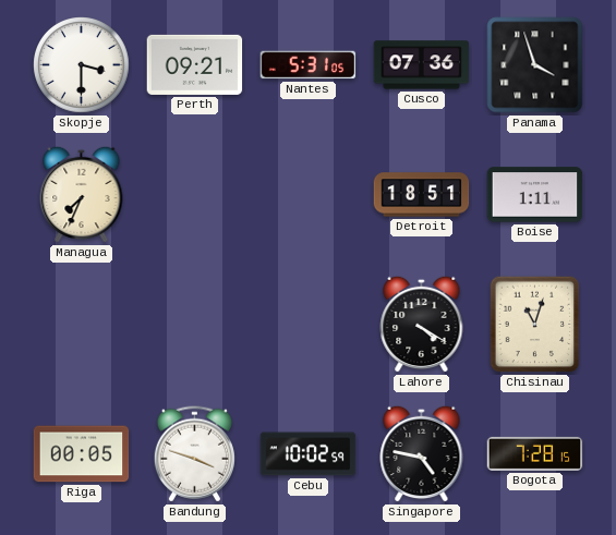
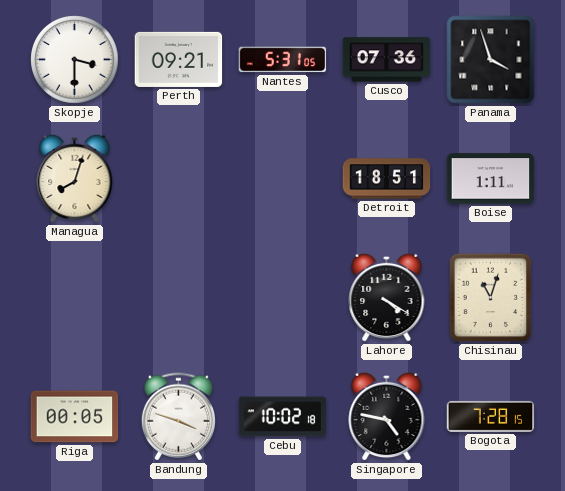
Managua: 7:34 -> 8:03 (75, 178)
Cebu: 10:02:59 -> 10:02:18 (283, 417)
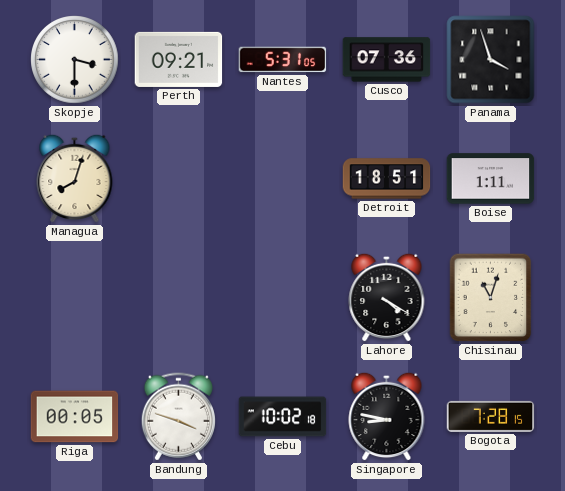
Singapore: 4:47 -> 8:47 (387, 416)
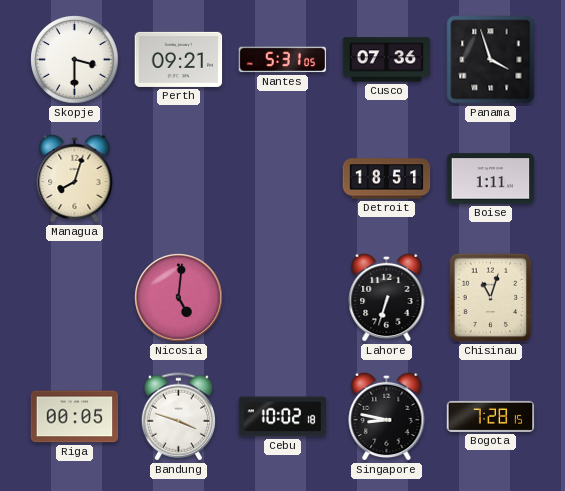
Nicosia: none -> 5:01 (179, 298)
Lahore: 4:20 -> 6:33 (387, 297)
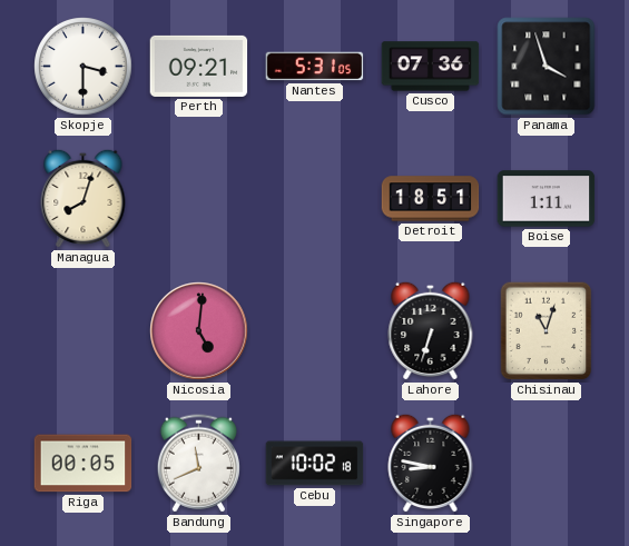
Bandung: 3:48 -> 11:41 (198, 464)
Bogota: 7:28 -> none (491, 416)
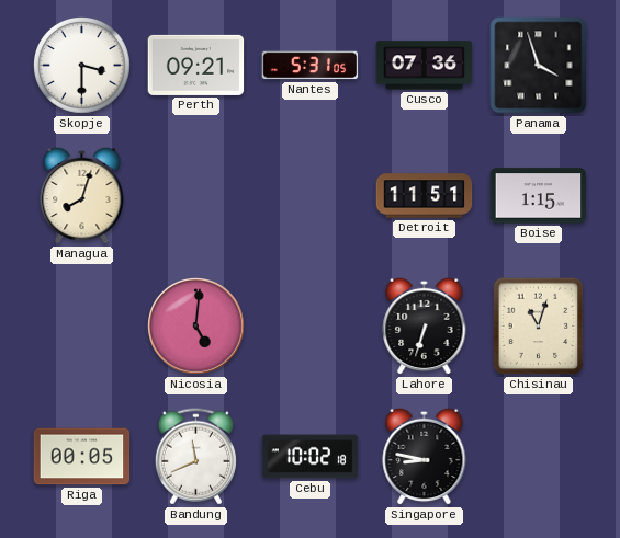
Detroit: 18:51 -> 11:51 (425, 196)
Boise: 1:11 -> 1:15 (539, 196)
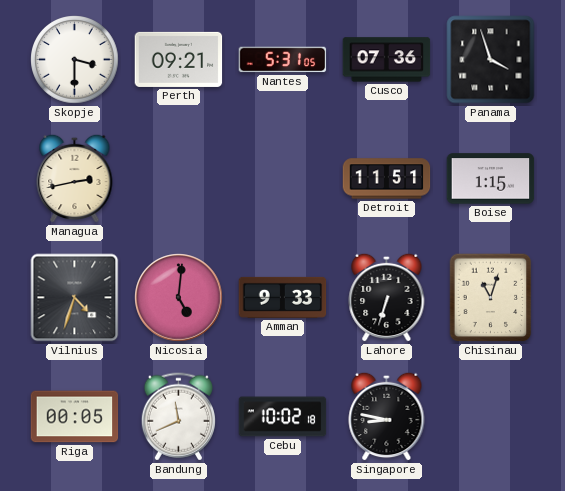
Managua: 8:03 -> 2:43 (75, 178)
Vilnius: none -> 4:33 (75, 298)
Amman: none -> 9:33 (283, 297)
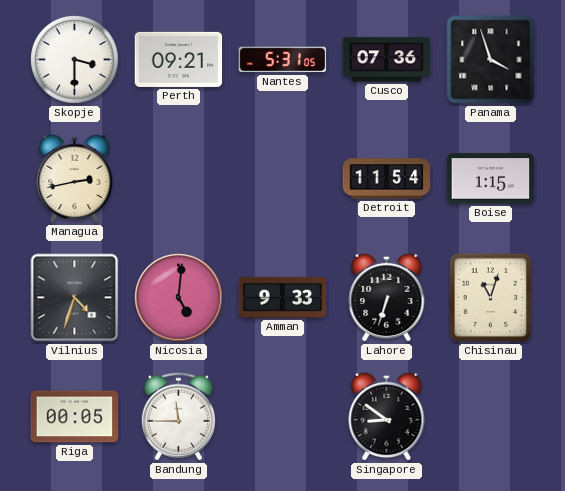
Detroit: 11:51 -> 11:54 (387, 179)
Bandung: 11:41 -> 11:45 (178, 417)
Cebu: 10:02 -> none (283, 417)
Singapore: 8:47 -> 8:51 (387, 416)
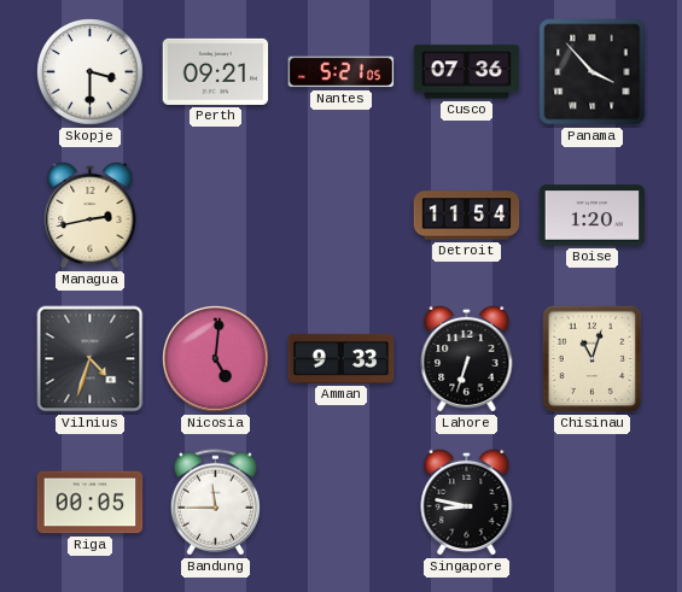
Nantes: 5:31 -> 5:21 (342, 72)
Panama: 3:57 -> 3:53 (593, 72)
Boise: 1:15 -> 1:20 (593, 216)
Singapore: 8:51 -> 8:47 (467, 502)
